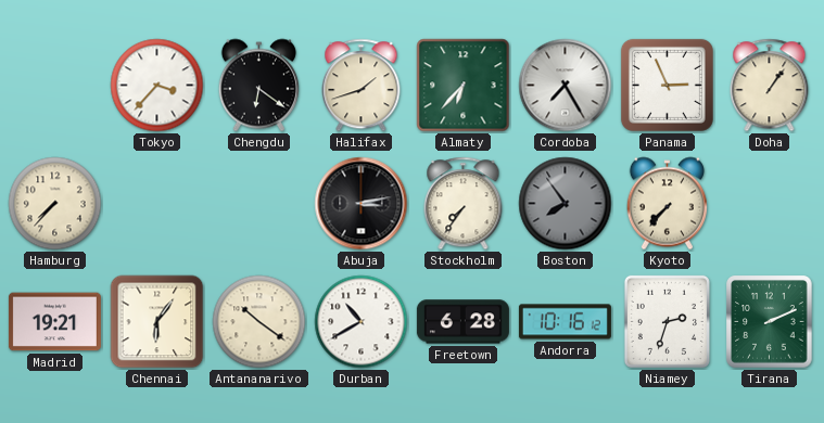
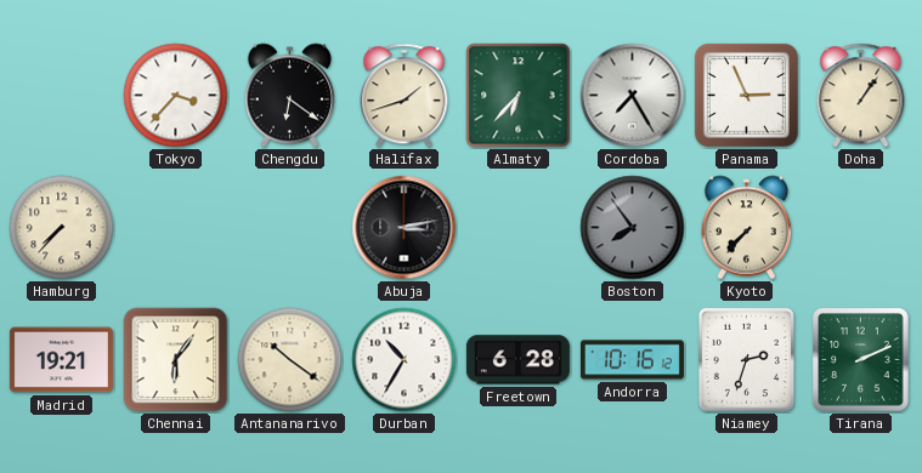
Stockholm: 7:36 -> none (464, 204)
Durban: 10:40 -> 10:35 (405, 360)
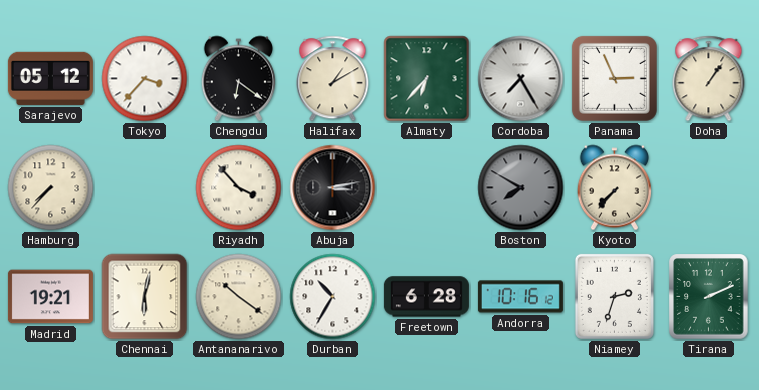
Sarajevo: none -> 05:12 (50, 78)
Halifax: 1:42 -> 1:10 (333, 79)
Riyadh: none -> 3:53 (239, 188)
Boston: 7:54 -> 7:50 (521, 188)
Chennai: 6:06 -> 6:02 (145, 297)
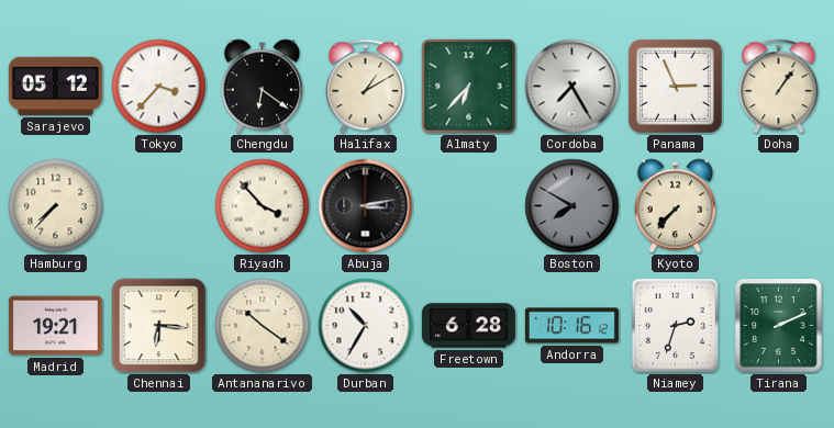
Chennai: 6:02 -> 6:16 (159, 326)
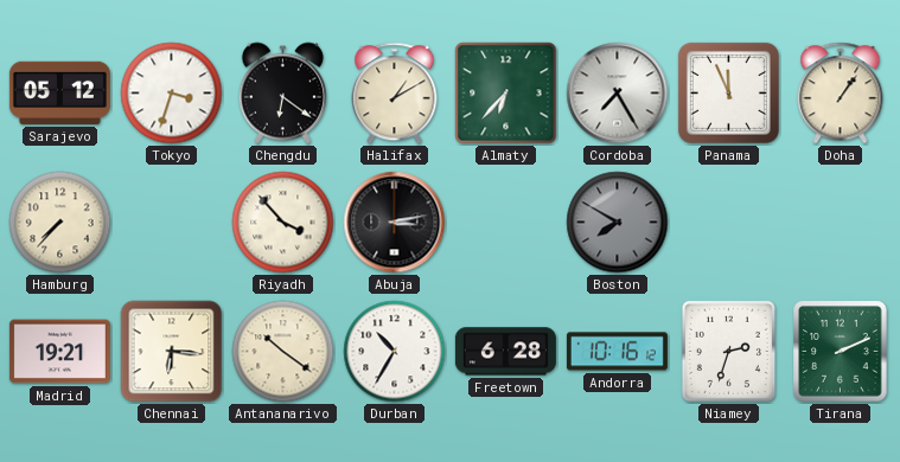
Tokyo: 3:37 -> 3:33 (172, 94)
Panama: 2:56 -> 11:56 (728, 92)
Kyoto: 7:37 -> none (675, 206)
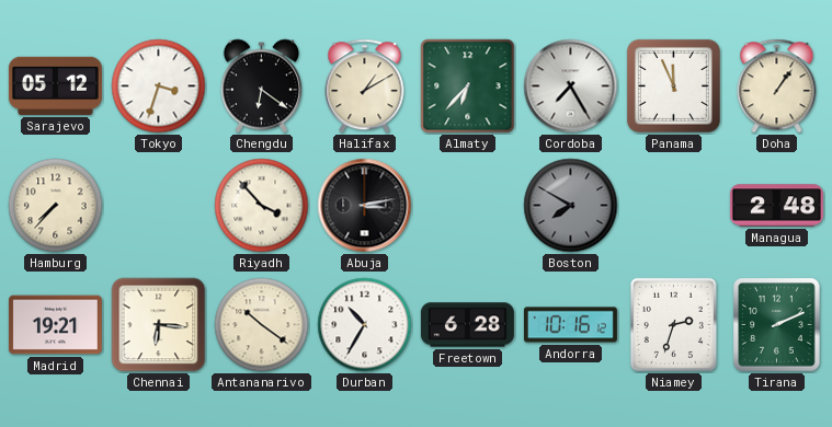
Managua: none -> 2:48 (776, 206)
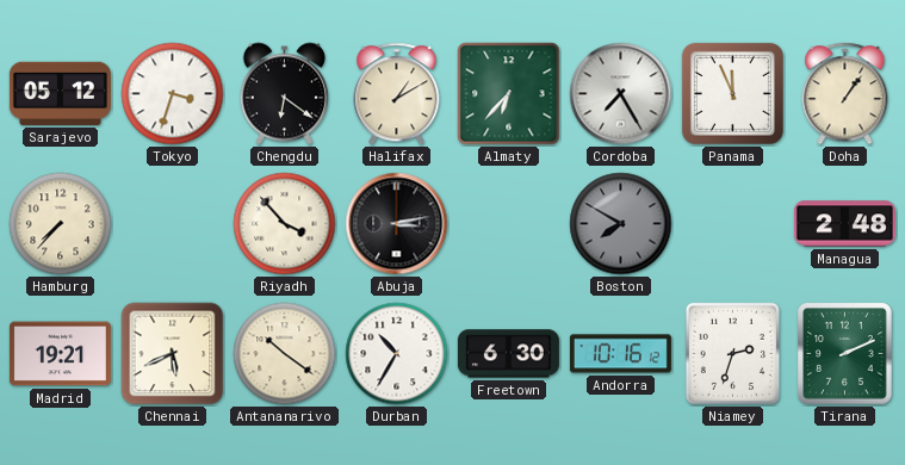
Chennai: 6:16 -> 5:41 (173, 354)
Freetown: 6:28 -> 6:30 (508, 354)
